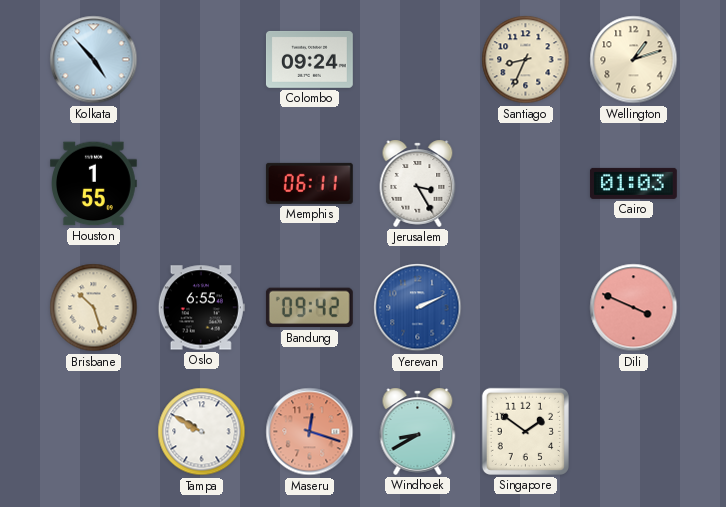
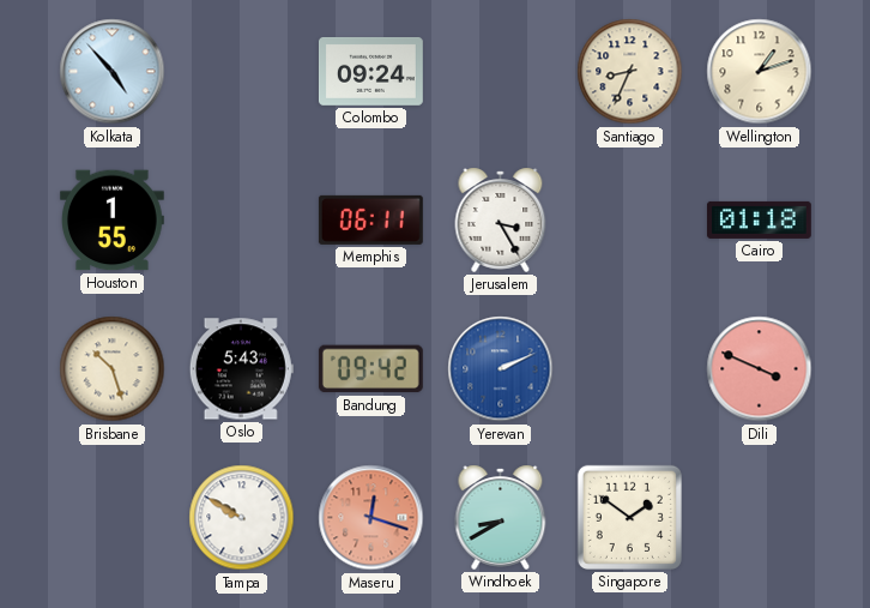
Cairo: 01:03 -> 01:18 (759, 219)
Oslo: 6:55 -> 5:43 (241, 369)
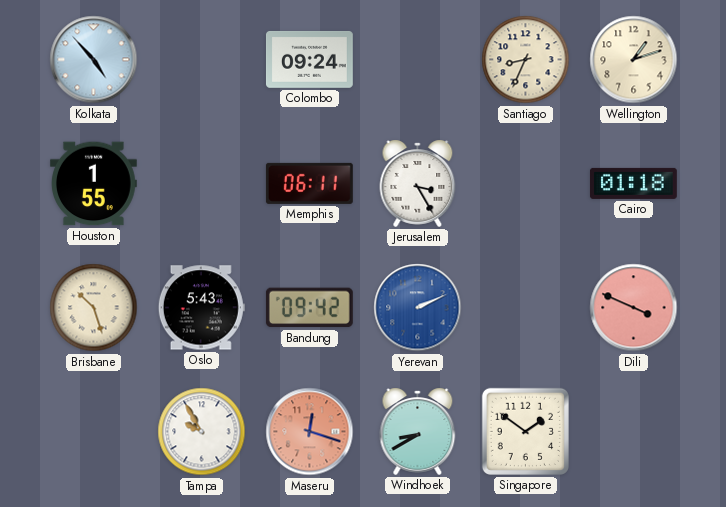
Tampa: 9:50 -> 9:55 (202, 432)
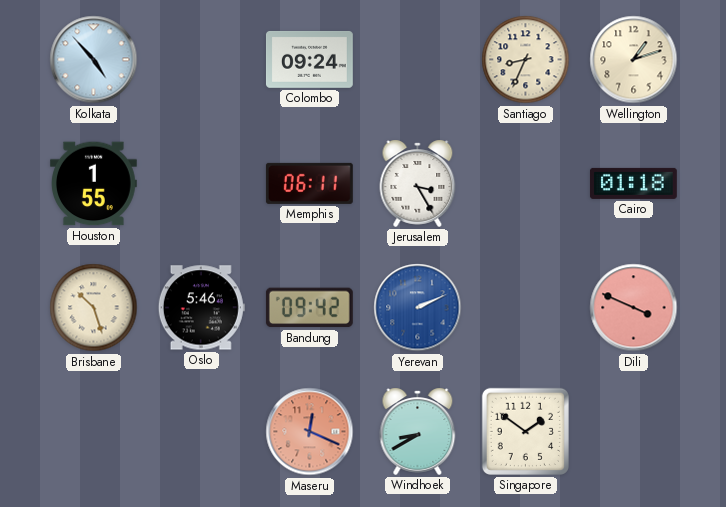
Oslo: 5:43 -> 5:46 (201, 308)
Tampa: 9:55 -> none (202, 432)
Maseru: 12:18 -> 12:19 (310, 432)
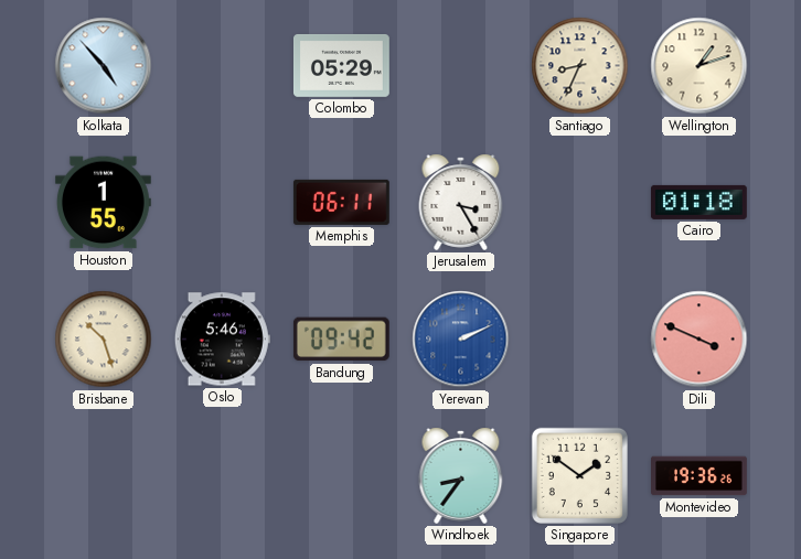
Colombo: 09:24 -> 05:29 (341, 65)
Maseru: 12:19 -> none (310, 432)
Windhoek: 8:40 -> 8:36 (461, 475)
Montevideo: none -> 19:36 (699, 476)
